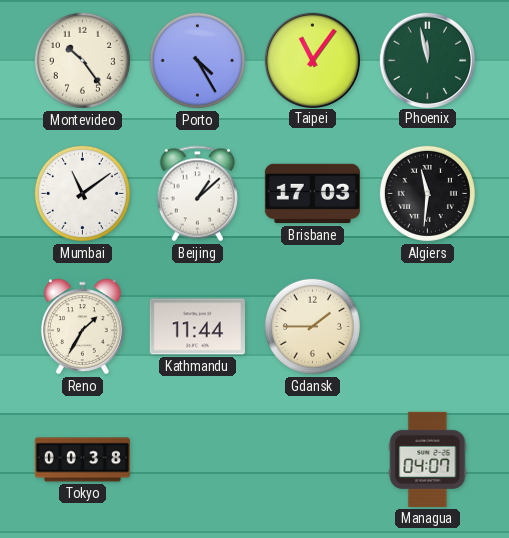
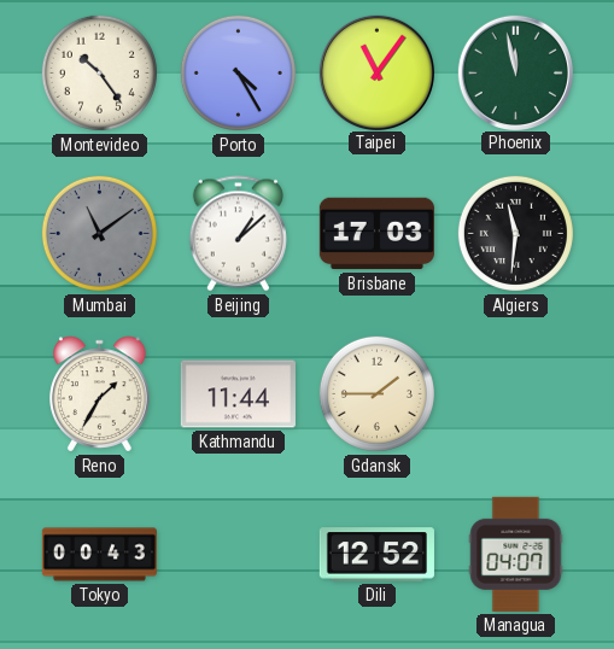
Mumbai dial: white -> grey (99, 233)
Tokyo: 00:38 -> 00:43 (99, 555)
Dili: none -> 12:52 (376, 555)
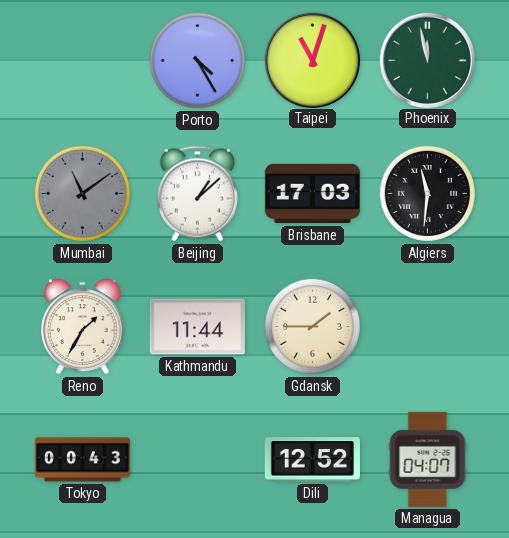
Montevideo: 10:24 -> none (99, 72)
Taipei: 11:06 -> 11:03 (312, 60)
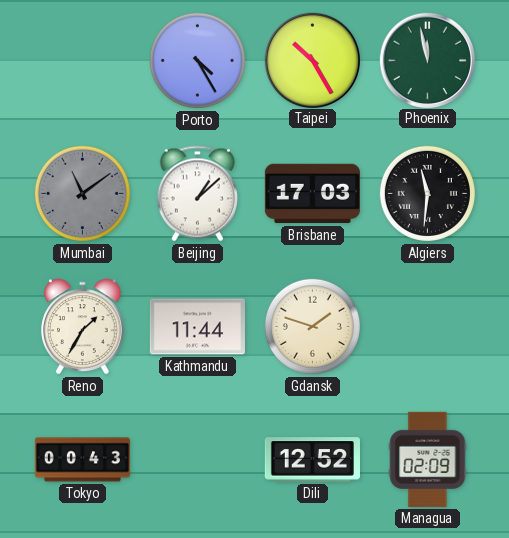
Taipei: 11:03 -> 10:25 (312, 60)
Gdansk: 1:45 -> 1:48 (312, 326)
Managua: 04:07 -> 02:09 (428, 459)
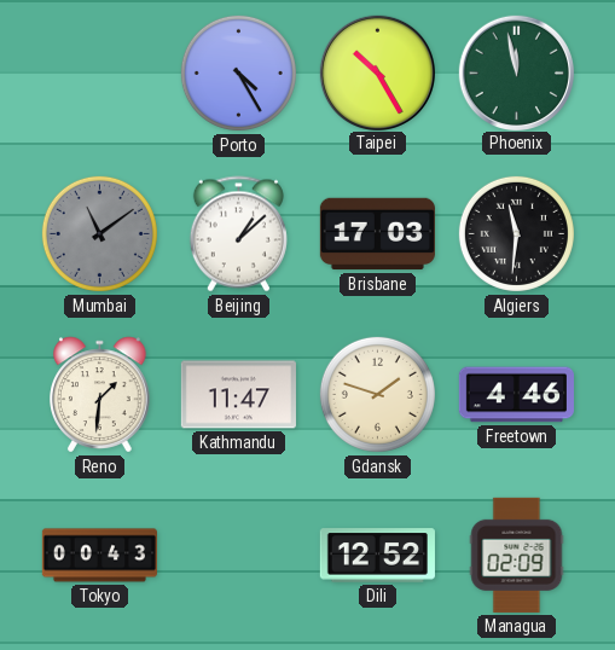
Reno: 1:35 -> 1:31 (100, 395)
Kathmandu: 11:44 -> 11:47 (238, 395)
Freetown: none -> 4:46 (516, 395)
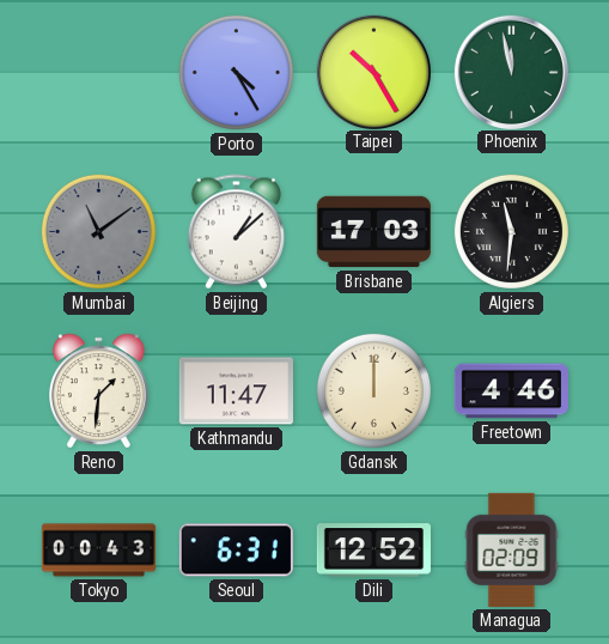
Gdansk: 1:48 -> 12:00 (373, 390)
Seoul: none -> 6:31 (236, 551)
